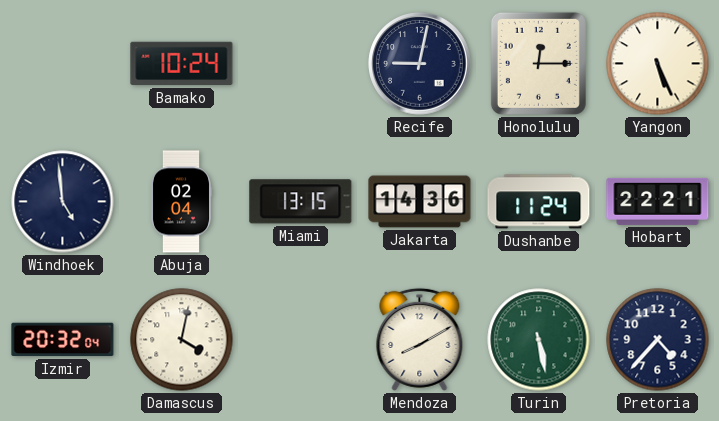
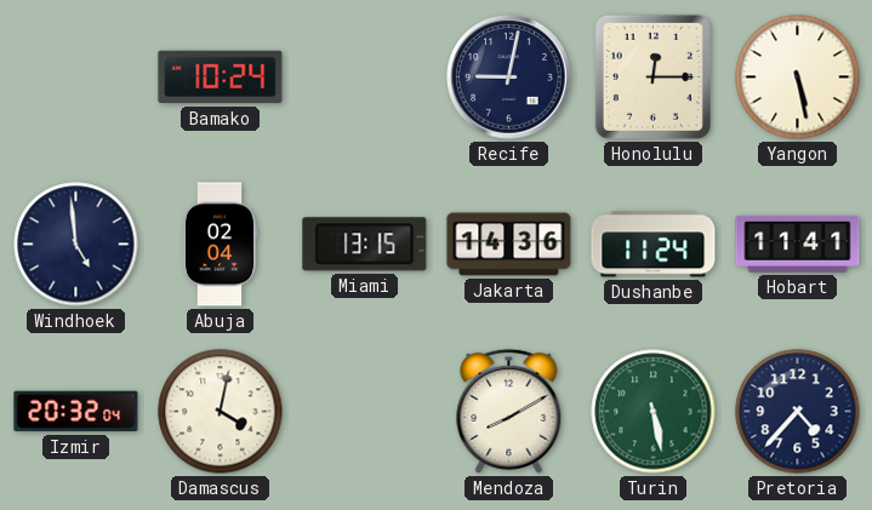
Yangon: 5:26 -> 5:28 (798, 78)
Hobart: 22:21 -> 11:41 (798, 243)
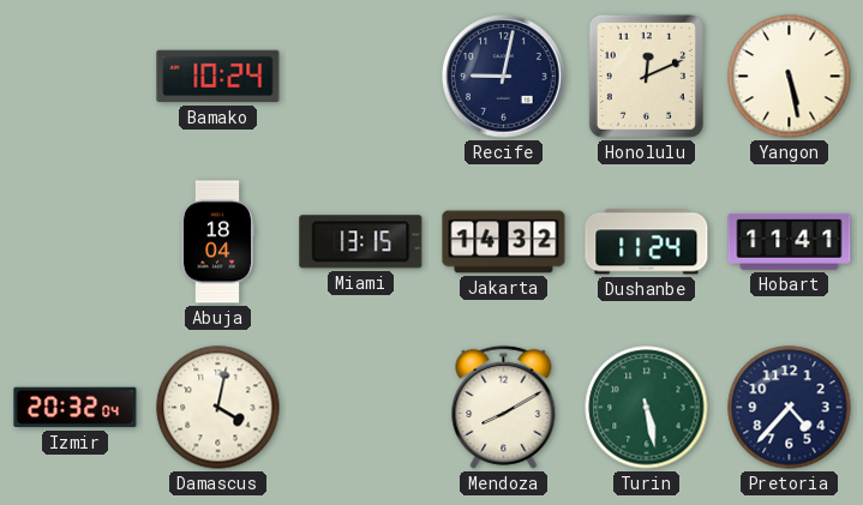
Honolulu: 12:15 -> 12:11 (646, 76)
Windhoek: 4:59 -> none (76, 245)
Abuja: 02:04 -> 18:04 (216, 242)
Jakarta: 14:36 -> 14:32 (504, 242)
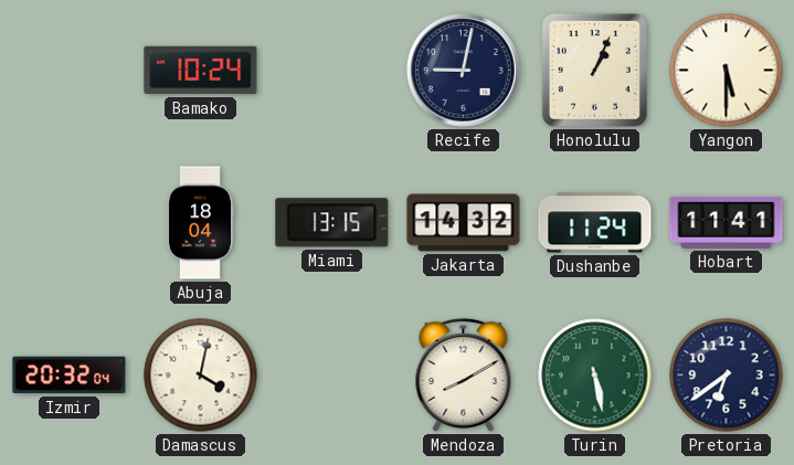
Honolulu: 12:11 -> 1:04 (594, 70)
Yangon: 5:28 -> 5:30 (727, 71)
Pretoria: 4:37 -> 6:39 (727, 376)
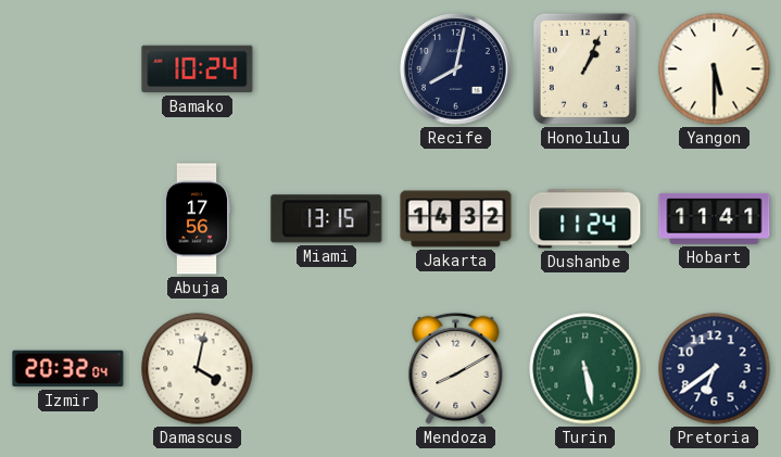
Recife: 9:02 -> 8:02 (456, 69)
Abuja: 18:04 -> 17:56 (196, 219)
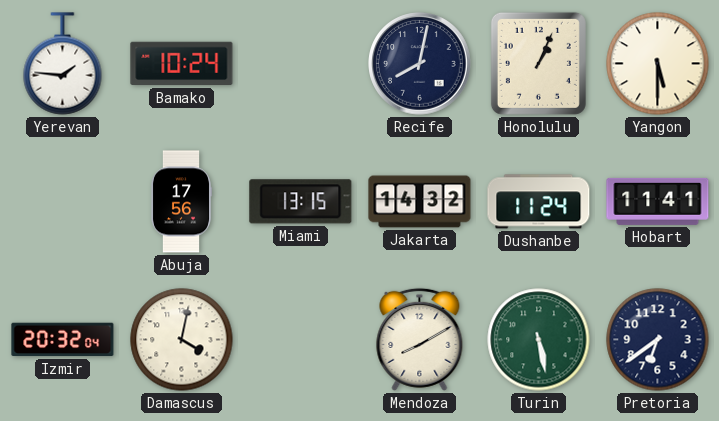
Yerevan: none -> 1:46 (63, 64)
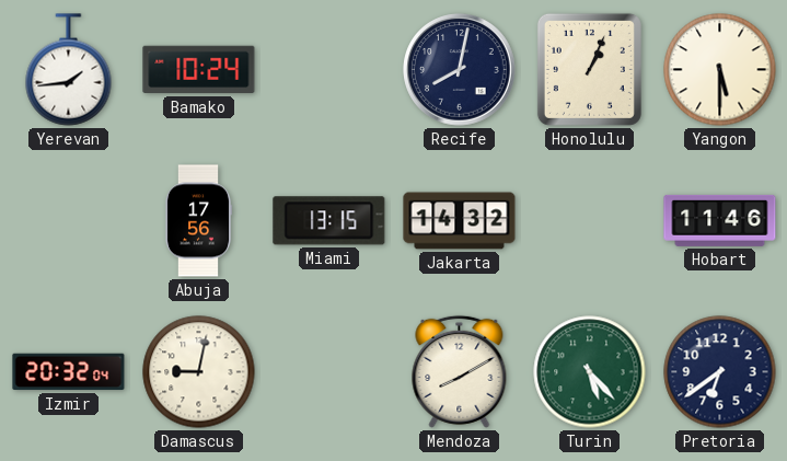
Yerevan: 1:46 -> 1:44 (69, 70)
Dushanbe: 11:24 -> none (539, 202)
Hobart: 11:41 -> 11:46 (720, 220)
Damascus: 4:02 -> 9:02 (199, 372)
Turin: 5:28 -> 5:23 (590, 372)
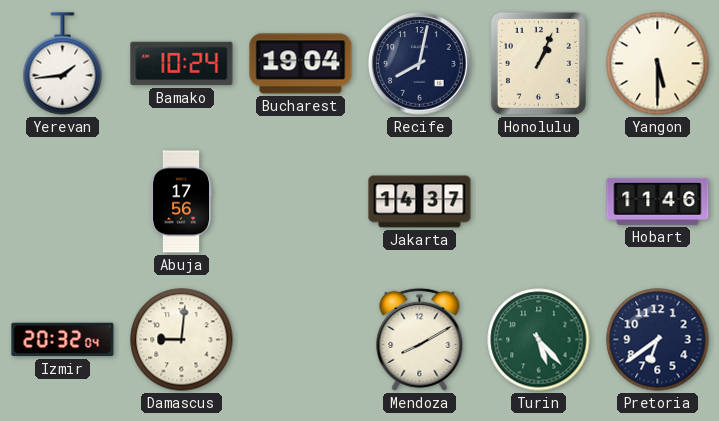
Bucharest: none -> 19:04 (301, 64)
Miami: 13:15 -> none (329, 221)
Jakarta: 14:32 -> 14:37 (420, 202)
Damascus: 9:02 -> 9:01 (182, 340)
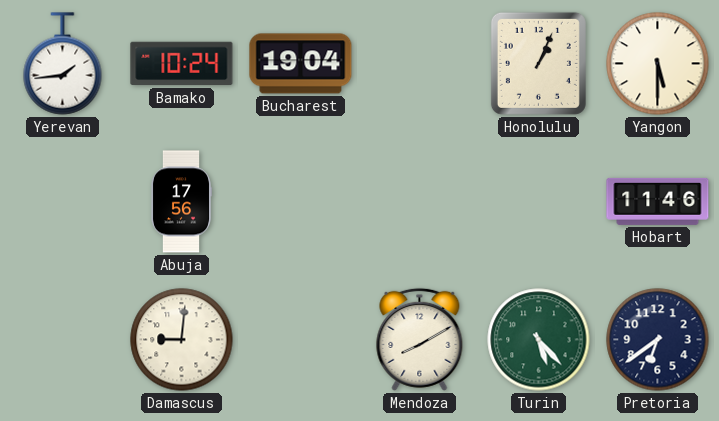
Recife: 8:02 -> none (420, 64)
Jakarta: 14:37 -> none (420, 202)
Izmir: 20:32 -> none (63, 340)
